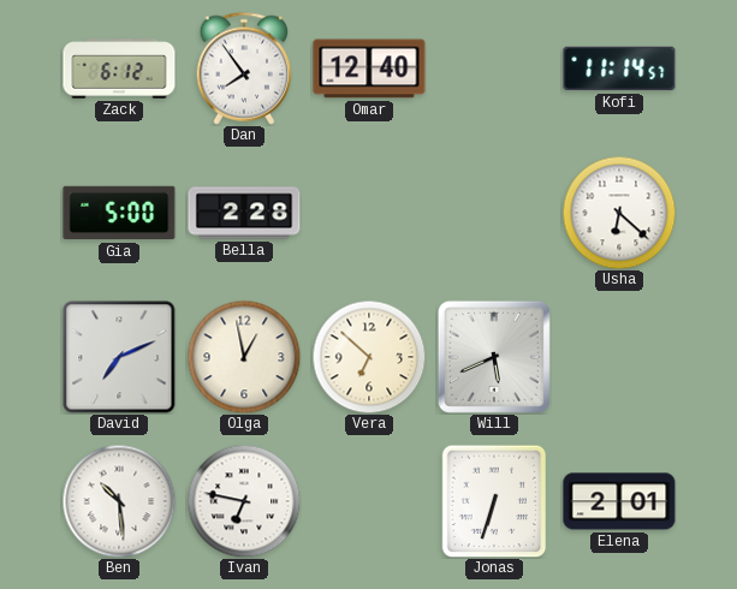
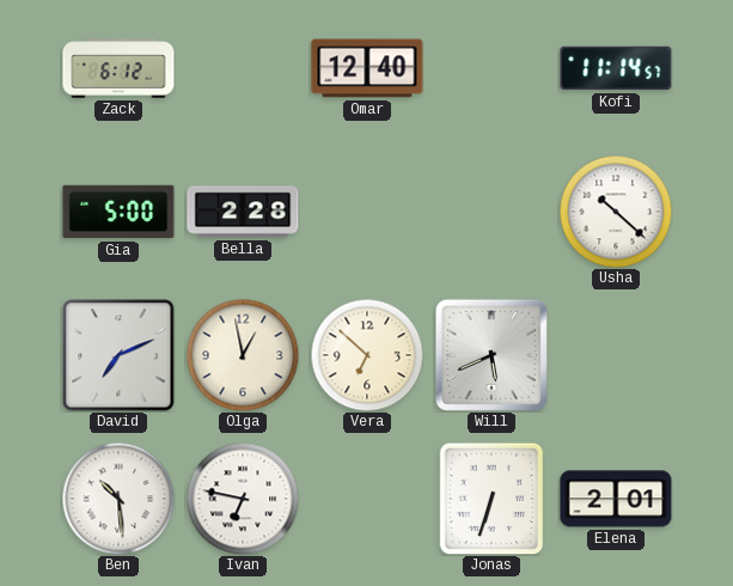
Dan: 7:54 -> none (244, 69)
Usha: 6:22 -> 10:22 (616, 212)
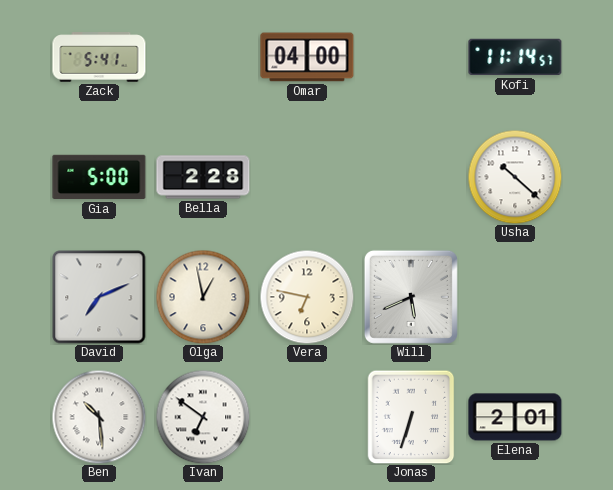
Zack: 6:12 -> 5:41 (99, 57)
Omar: 12:40 -> 04:00 (307, 57)
Vera: 6:52 -> 6:47 (307, 297)
Ivan: 6:47 -> 6:51 (203, 417)
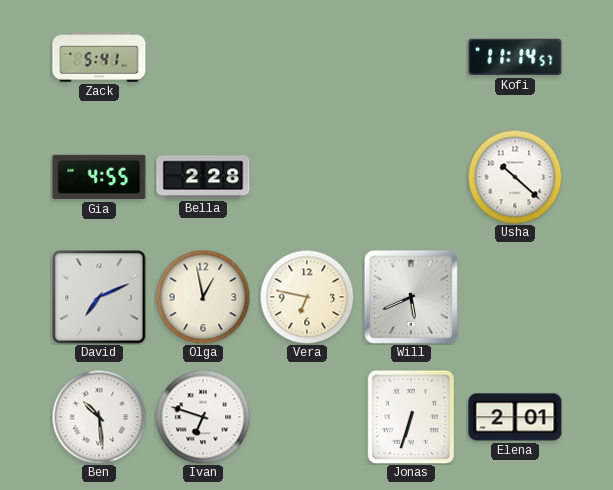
Omar: 04:00 -> none (307, 57)
Gia: 5:00 -> 4:55 (99, 177)
Ivan: 6:51 -> 6:48 (203, 417)
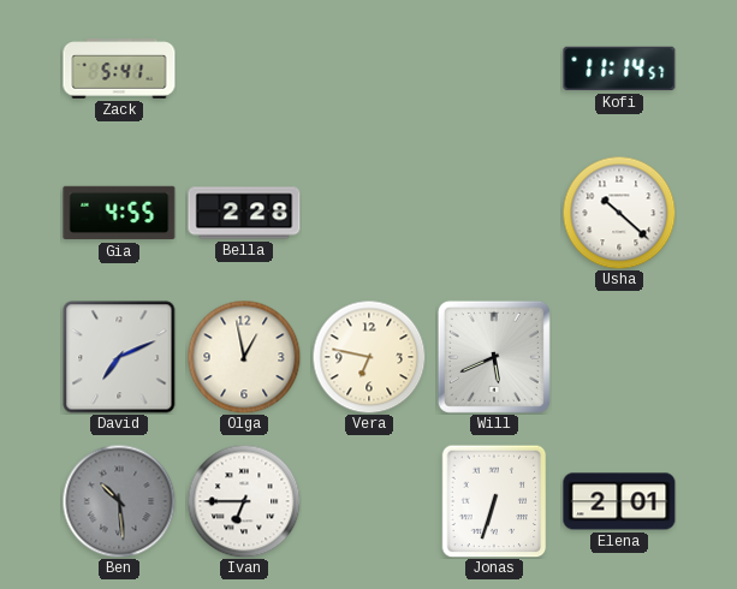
Ben dial: white -> grey (119, 501)
Ivan: 6:48 -> 6:45 (244, 501)
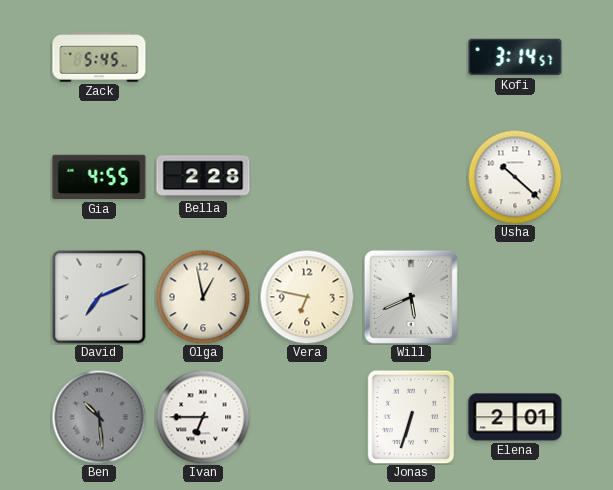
Zack: 5:41 -> 5:45 (99, 57)
Kofi: 11:14 -> 3:14 (515, 57)
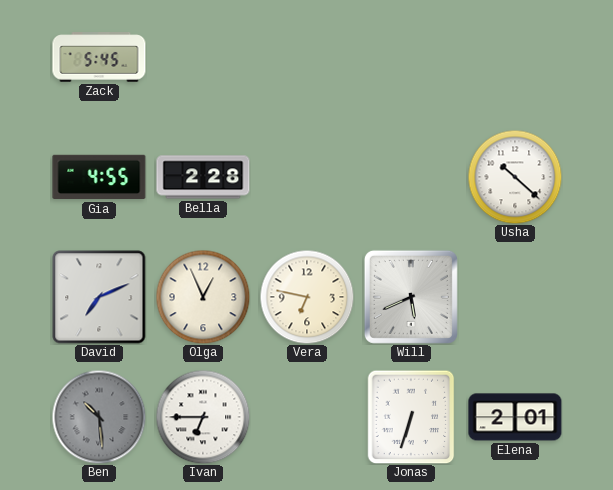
Kofi: 3:14 -> none (515, 57)
Olga: 12:58 -> 12:56 (203, 297)
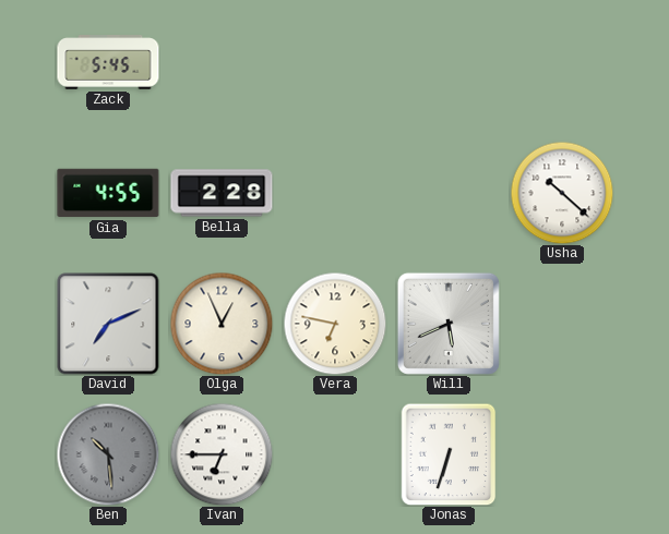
Elena: 2:01 -> none (515, 417)
